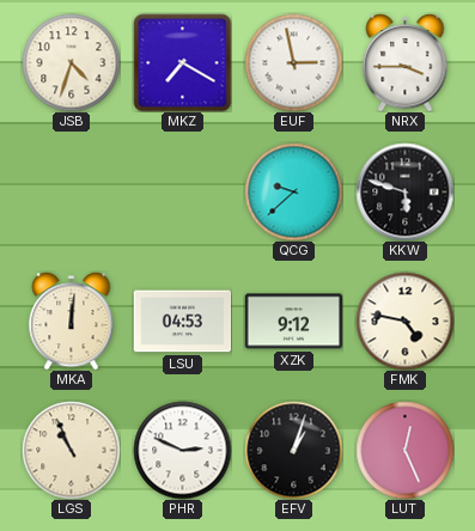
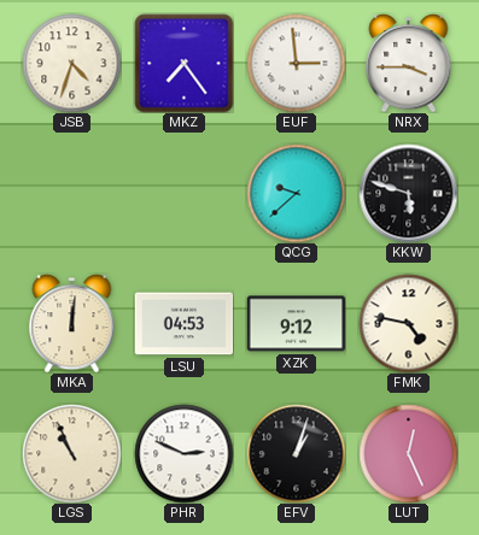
MKZ: 7:20 -> 7:24 (183, 63)
EUF: 2:58 -> 2:59 (296, 63)
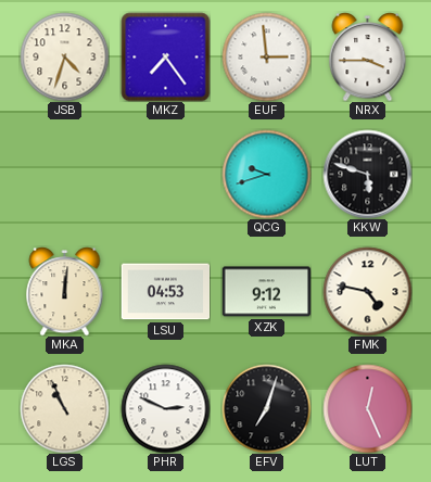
QCG: 9:38 -> 9:42 (266, 174)
EFV: 1:03 -> 7:03 (266, 408)
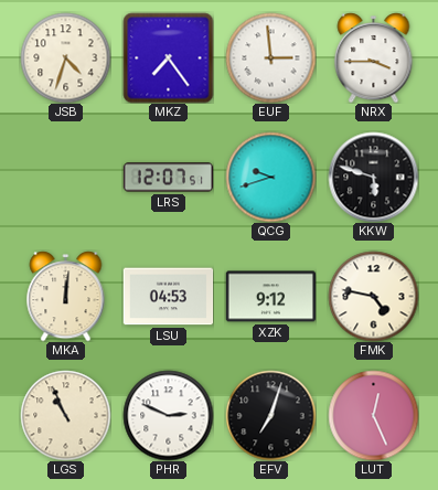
LRS: none -> 12:07 (168, 178)
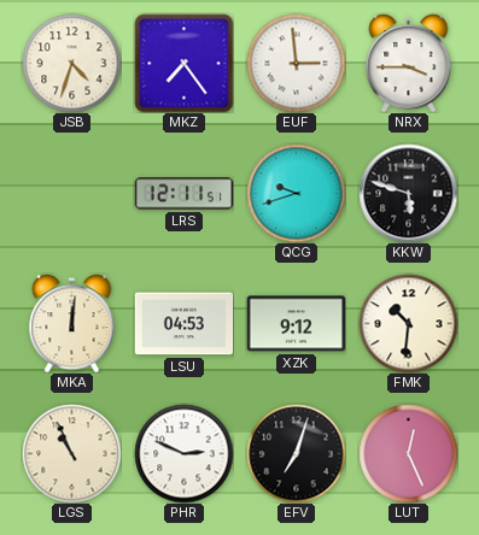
LRS: 12:07 -> 12:11 (183, 194)
FMK: 4:47 -> 10:31 (408, 323)
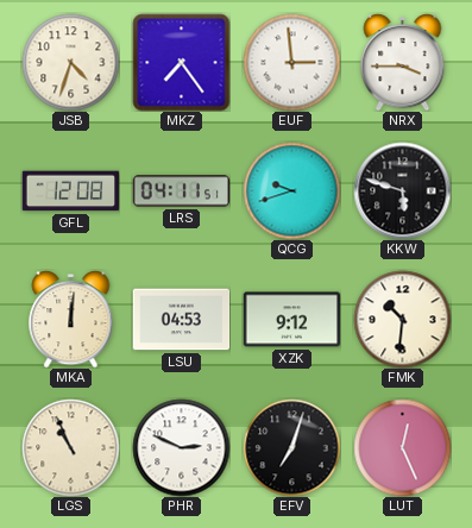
GFL: none -> 12:08 (70, 191)
LRS: 12:11 -> 04:11 (181, 191)
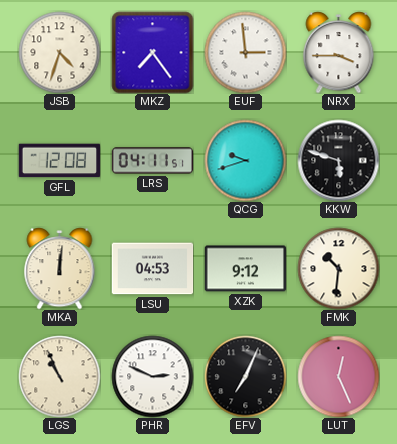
EFV: 7:03 -> 7:04 (245, 376)
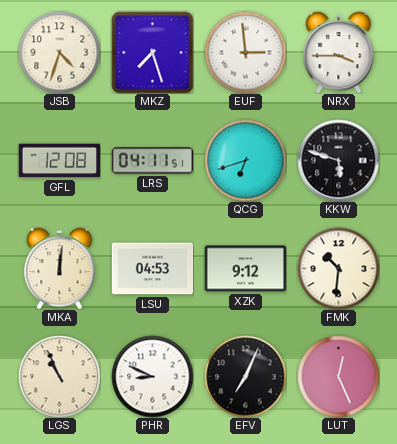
MKZ: 7:24 -> 7:27 (152, 52)
QCG: 9:42 -> 6:42 (245, 160)
PHR: 2:49 -> 8:49 (152, 376)
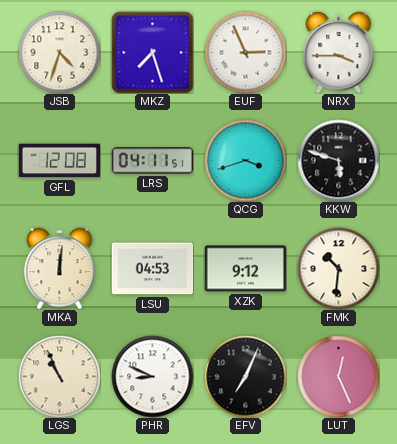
EUF: 2:59 -> 2:56 (245, 52)
QCG: 6:42 -> 3:42 (245, 160)
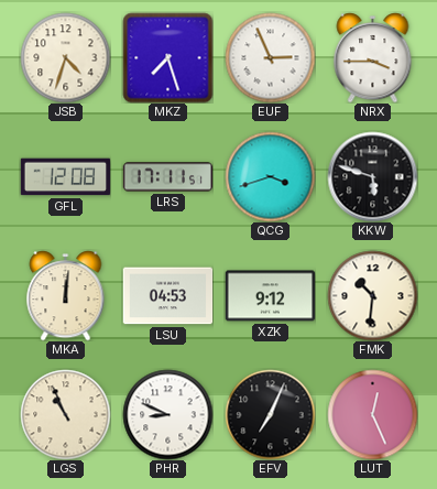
LRS: 04:11 -> 17:11 (167, 177)
